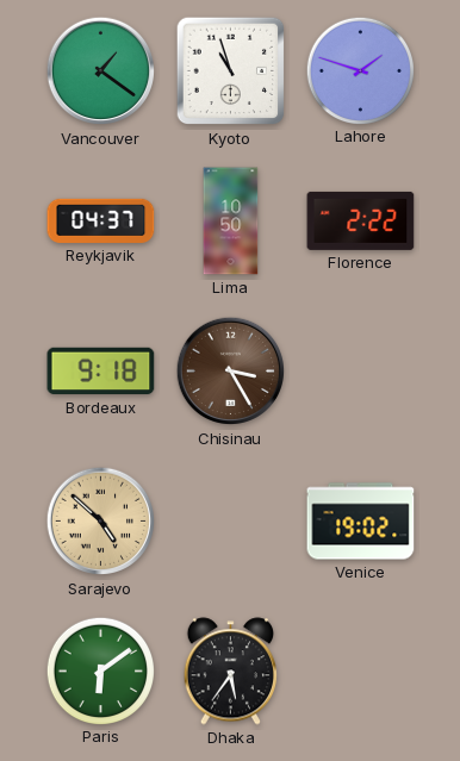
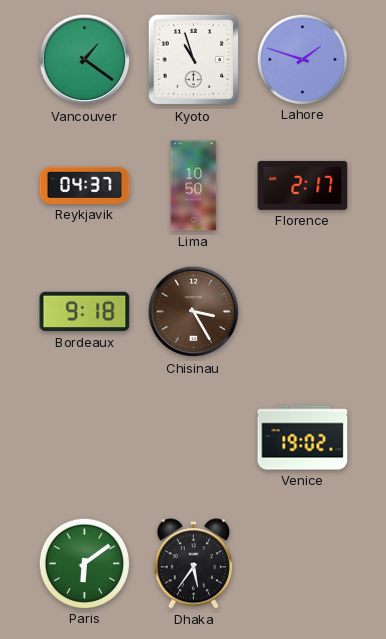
Florence: 2:22 -> 2:17 (303, 185)
Sarajevo: 4:52 -> none (101, 522)
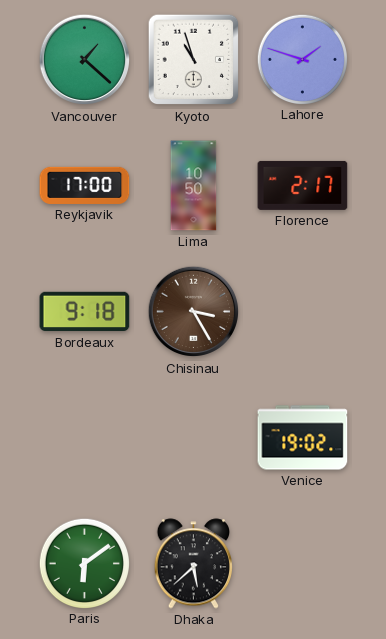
Vancouver: 1:21 -> 1:22 (85, 60)
Reykjavik: 04:37 -> 17:00 (85, 185)
Dhaka: 5:36 -> 5:38 (194, 564)
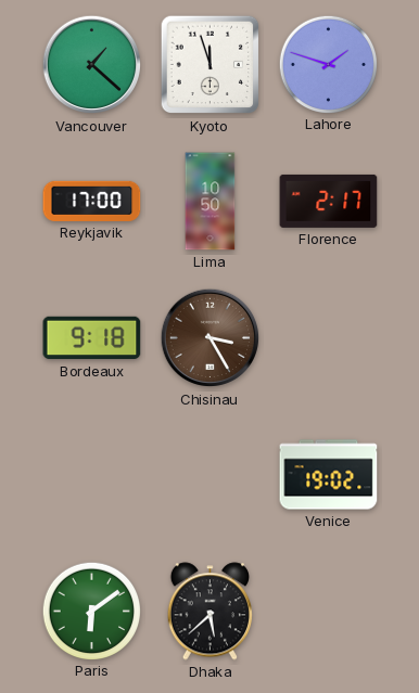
Kyoto: 10:57 -> 11:57 (211, 65)
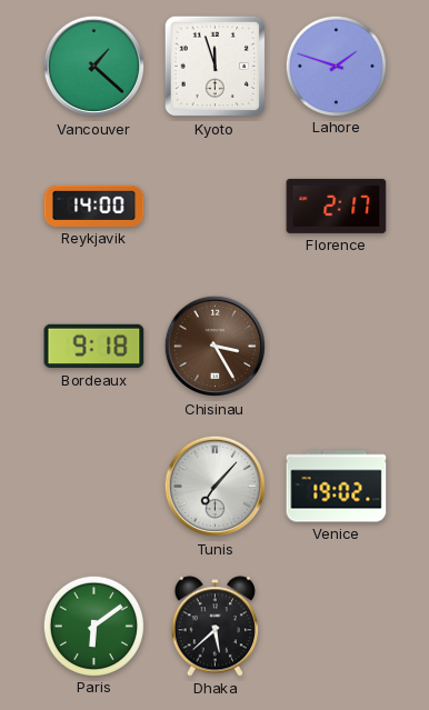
Reykjavik: 17:00 -> 14:00 (94, 206)
Lima: 10:50 -> none (211, 202)
Tunis: none -> 7:07 (216, 487)
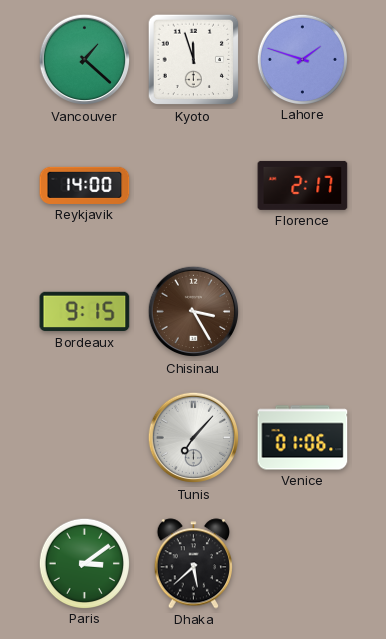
Bordeaux: 9:18 -> 9:15 (85, 312)
Venice: 19:02 -> 01:06 (303, 438)
Paris: 6:09 -> 3:09 (84, 563)
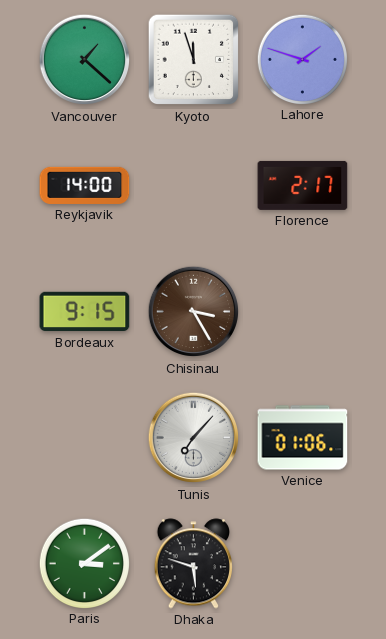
Dhaka: 5:38 -> 5:48 (194, 564)
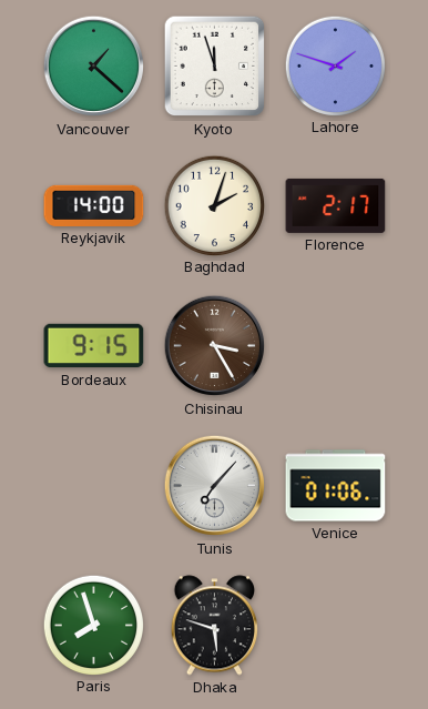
Baghdad: none -> 2:03 (214, 205)
Paris: 3:09 -> 7:57 (93, 625)
